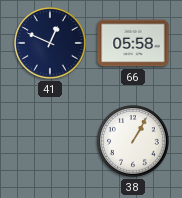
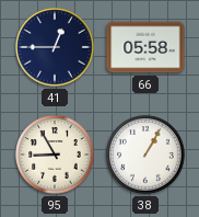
41: 12:49 -> 12:45 (55, 47)
95: none -> 8:55 (55, 155)
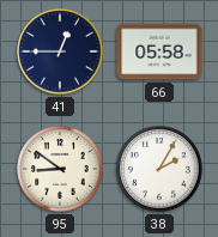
95: 8:55 -> 8:51 (60, 169)
38: 1:05 -> 2:05 (159, 169)
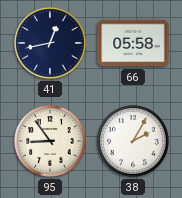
41: 12:45 -> 12:43 (50, 43)
95: 8:51 -> 8:54 (50, 141)
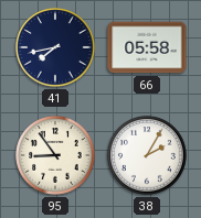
41: 12:43 -> 7:43 (55, 47)
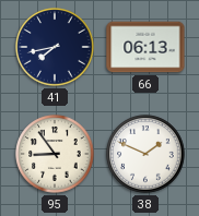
66: 05:58 -> 06:13 (145, 47)
38: 2:05 -> 1:49 (145, 154)
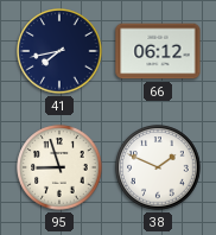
66: 06:13 -> 06:12 (158, 51)
95: 8:54 -> 8:57 (59, 167)
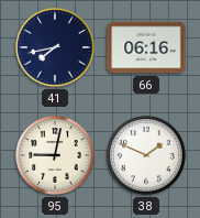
66: 06:12 -> 06:16 (146, 47)
95: 8:57 -> 9:02 (55, 155)
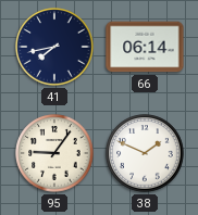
66: 06:16 -> 06:14 (145, 47)
95: 9:02 -> 9:06 (54, 153)
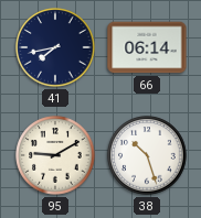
95: 9:06 -> 9:10 (55, 155)
38: 1:49 -> 10:27 (147, 155)
